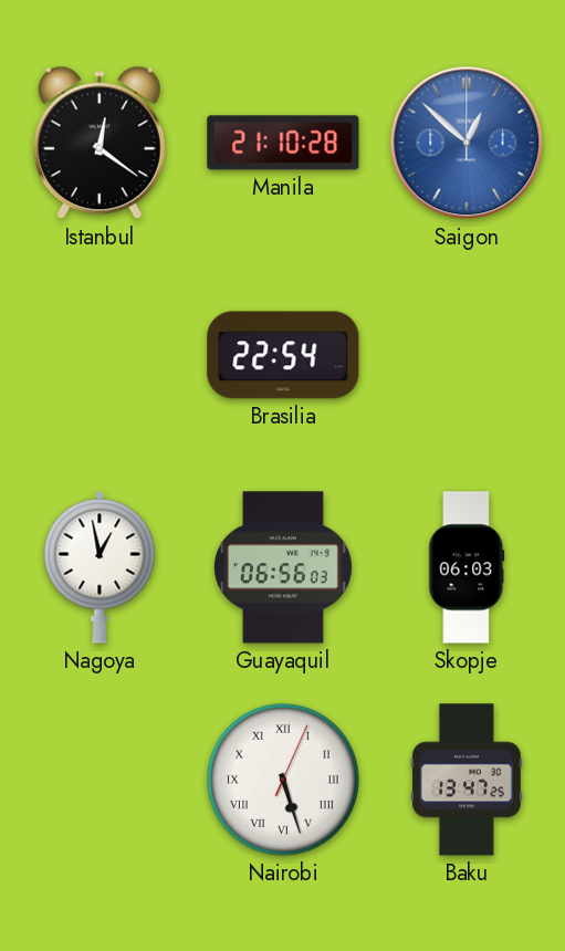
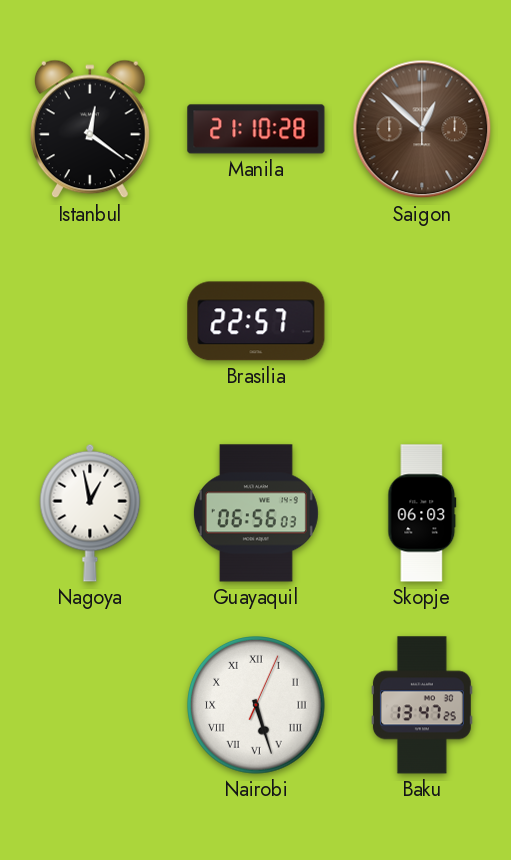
Saigon dial: blue -> brown (422, 129)
Brasilia: 22:54 -> 22:57 (256, 321)
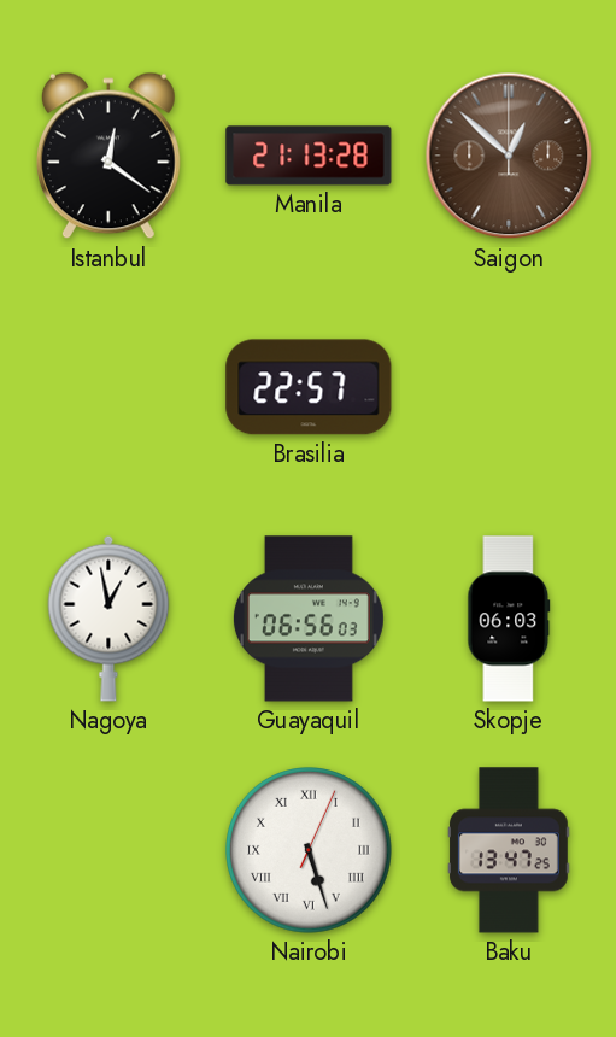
Manila: 21:10 -> 21:13 (309, 156)
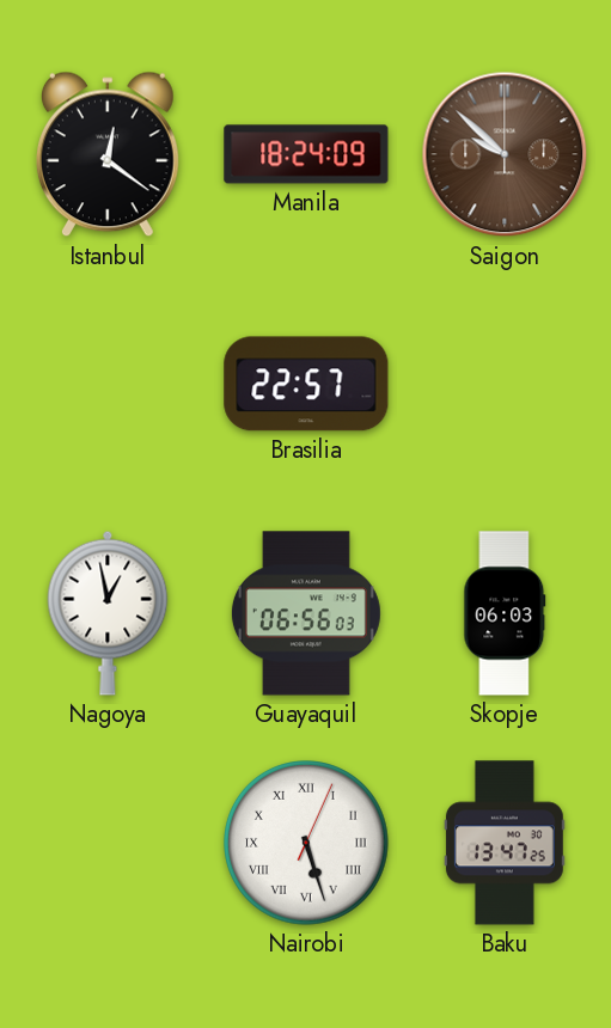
Manila: 21:13 -> 18:24 (306, 154)
Saigon: 12:52 -> 9:52 (505, 154)
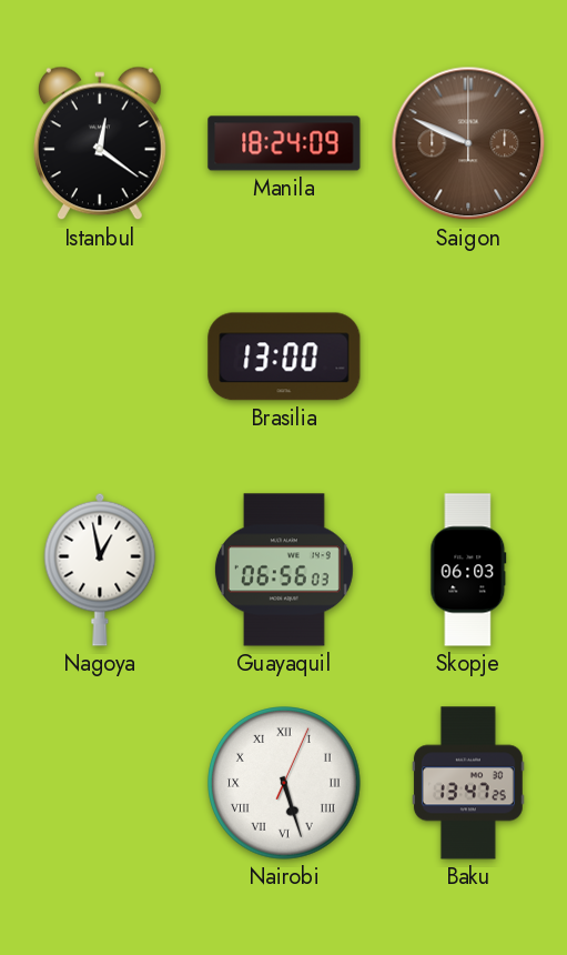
Saigon: 9:52 -> 9:49 (468, 143)
Brasilia: 22:57 -> 13:00 (284, 356)
